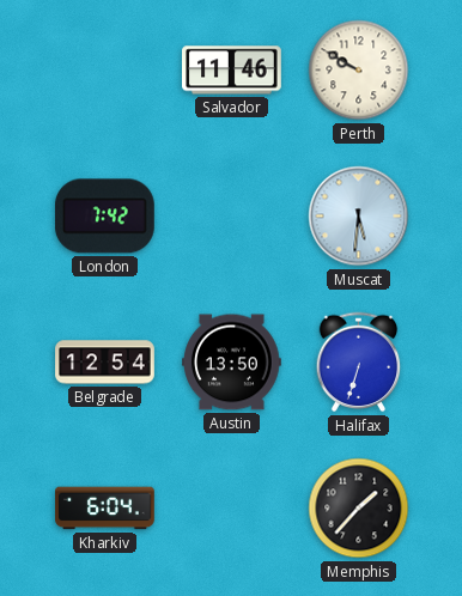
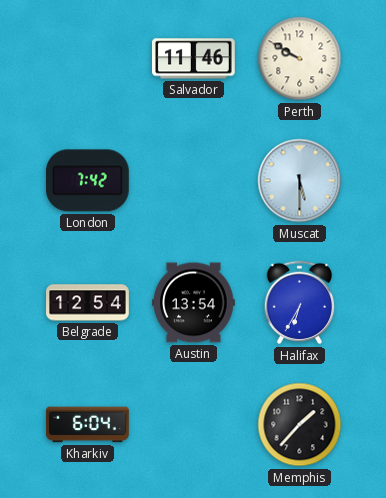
Muscat: 5:31 -> 5:30 (300, 181)
Austin: 13:50 -> 13:54 (194, 303)
Halifax: 6:33 -> 6:35 (300, 303)
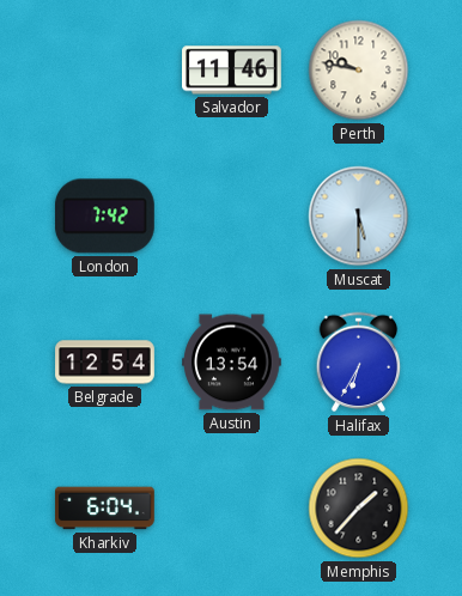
Perth: 9:50 -> 9:47 (359, 71)
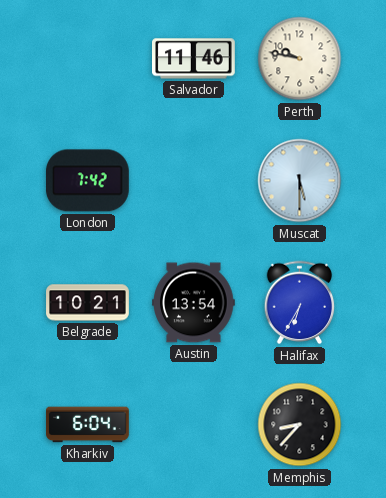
Belgrade: 12:54 -> 10:21 (88, 303)
Memphis: 1:37 -> 8:37 (300, 425)
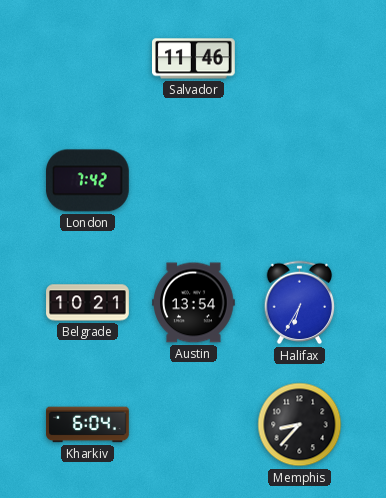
Perth: 9:47 -> none (300, 59)
Muscat: 5:30 -> none (300, 181)
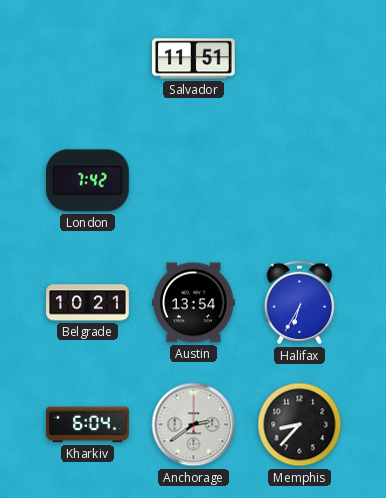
Salvador: 11:46 -> 11:51 (194, 59)
Anchorage: none -> 2:39 (194, 425)
